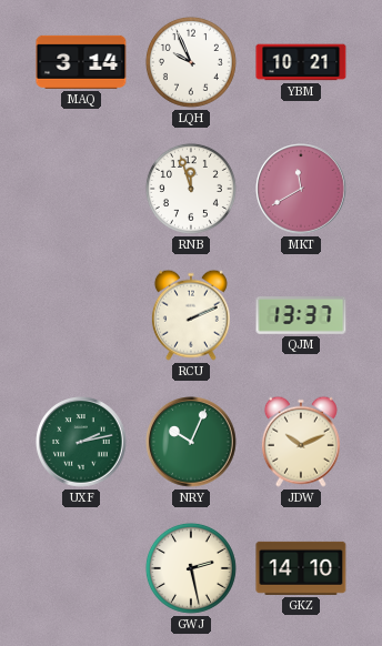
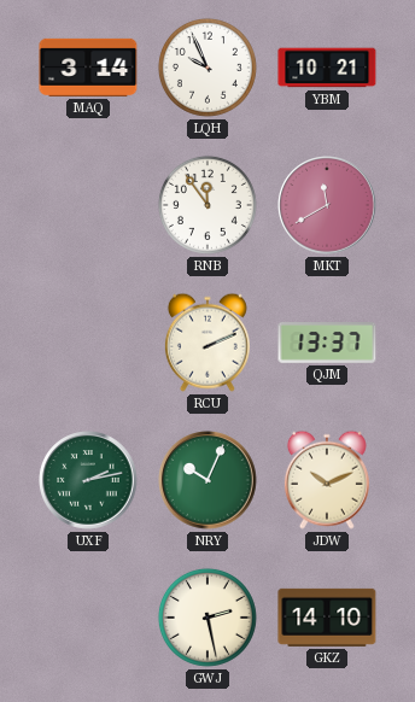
RNB: 11:57 -> 11:54 (207, 205)
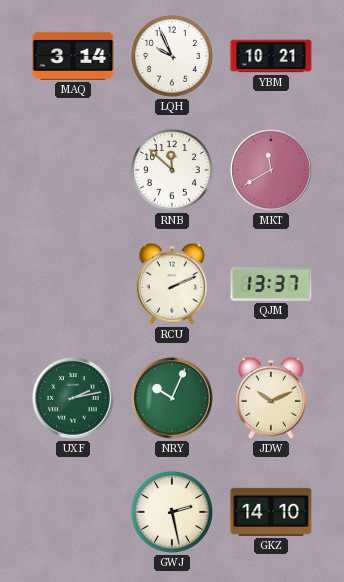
RNB: 11:54 -> 11:52 (172, 170)
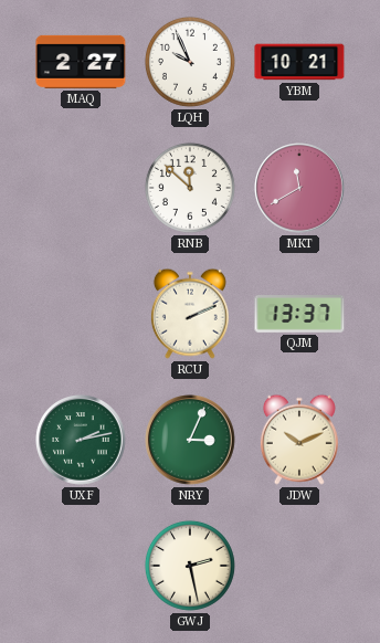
MAQ: 3:14 -> 2:27 (81, 62)
NRY: 10:04 -> 3:04 (190, 440)
GKZ: 14:10 -> none (271, 512)
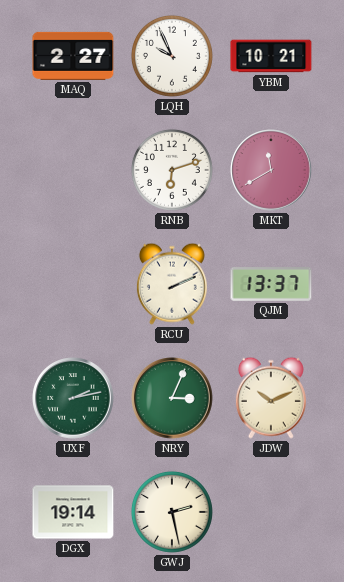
RNB: 11:52 -> 6:12 (172, 170)
DGX: none -> 19:14 (73, 512)
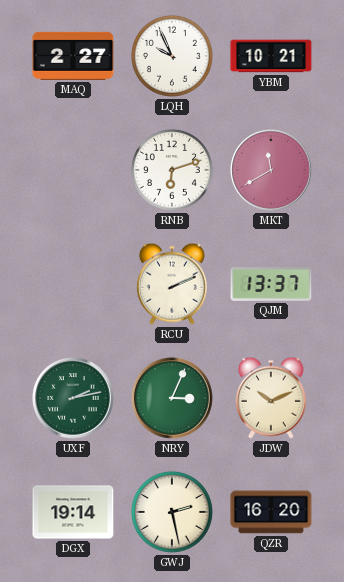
QZR: none -> 16:20 (271, 512)
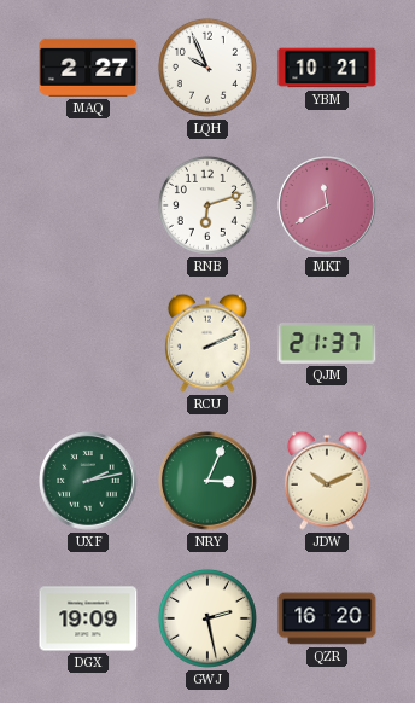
QJM: 13:37 -> 21:37 (327, 344)
DGX: 19:14 -> 19:09 (88, 618)
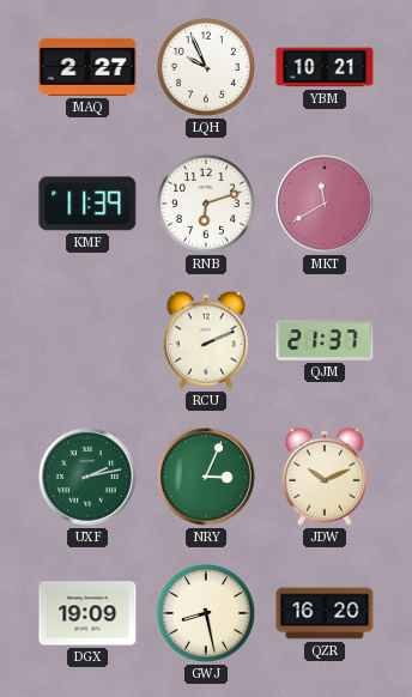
KMF: none -> 11:39 (87, 204)
GWJ: 2:28 -> 8:28 (206, 613)
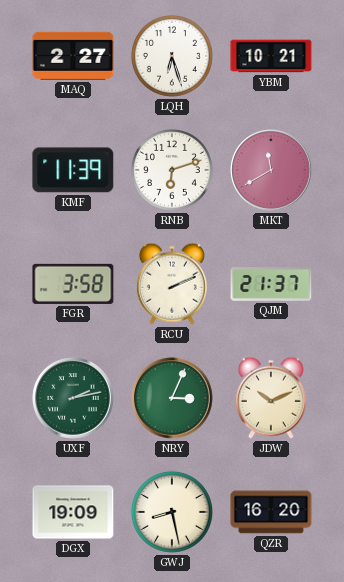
LQH: 9:56 -> 6:27 (172, 56)
FGR: none -> 3:58 (73, 284)
